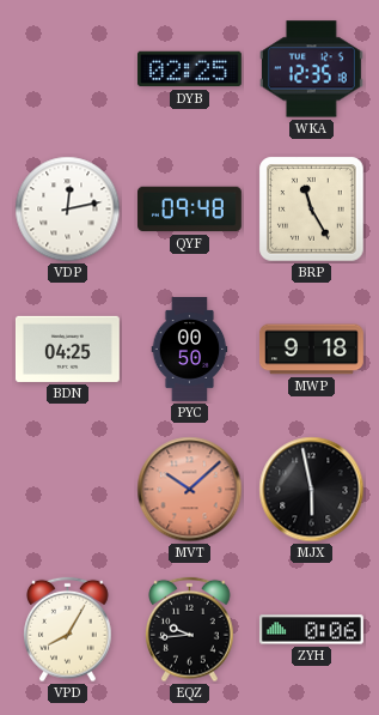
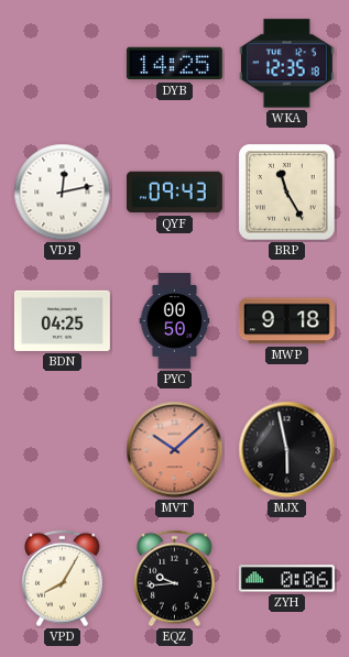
DYB: 02:25 -> 14:25 (174, 64)
QYF: 09:48 -> 09:43 (174, 193)
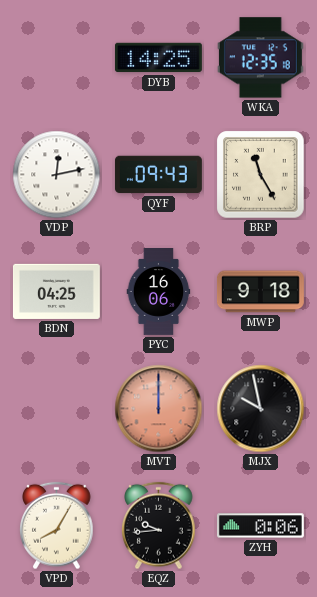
PYC: 00:50 -> 16:06 (159, 292)
MVT: 10:08 -> 12:00 (159, 409)
MJX: 5:58 -> 9:58 (261, 409)
